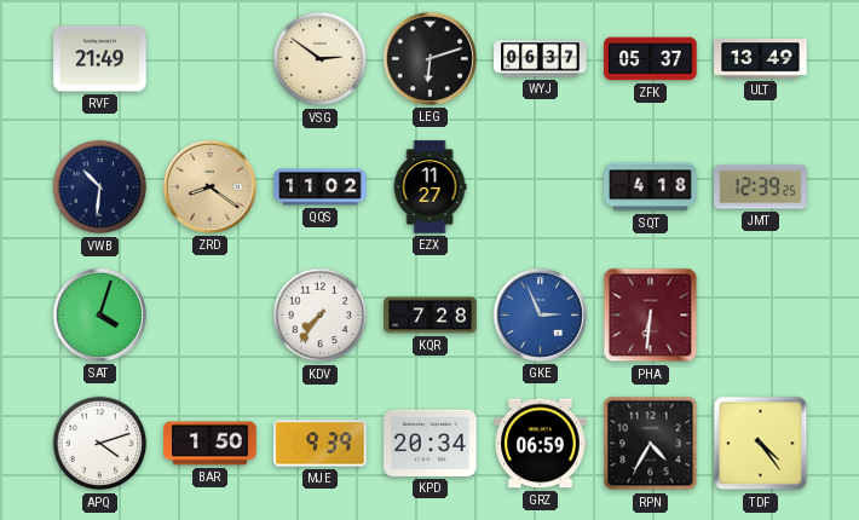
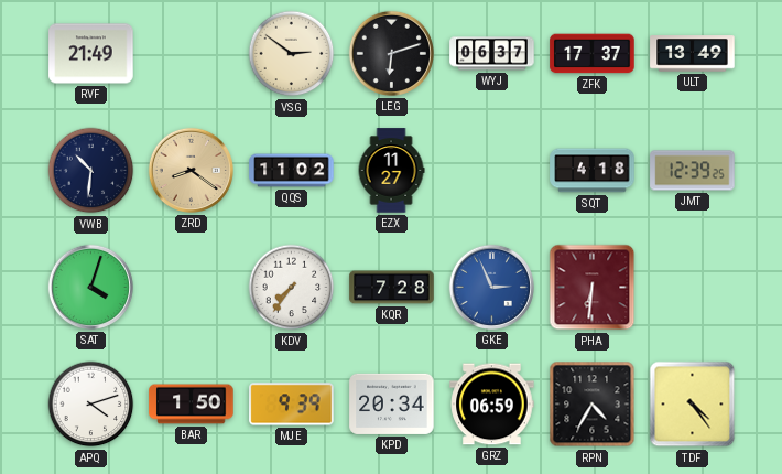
ZFK: 05:37 -> 17:37 (593, 54)
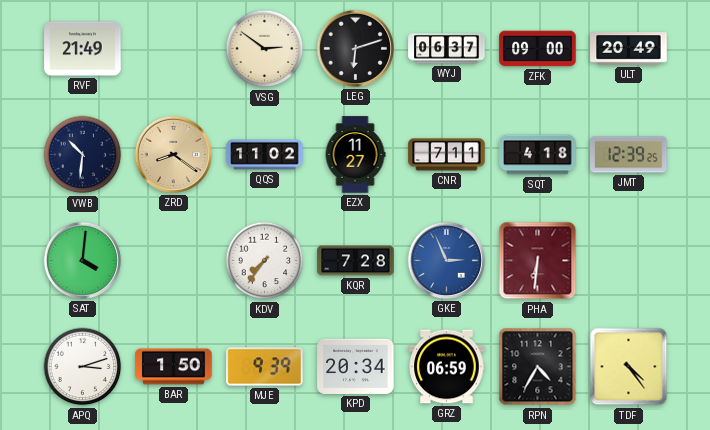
ZFK: 17:37 -> 09:00 (538, 49)
ULT: 13:49 -> 20:49 (629, 49)
CNR: none -> 7:11 (447, 155)
SAT: 4:03 -> 4:01 (82, 260)
APQ: 4:12 -> 3:12 (83, 367)
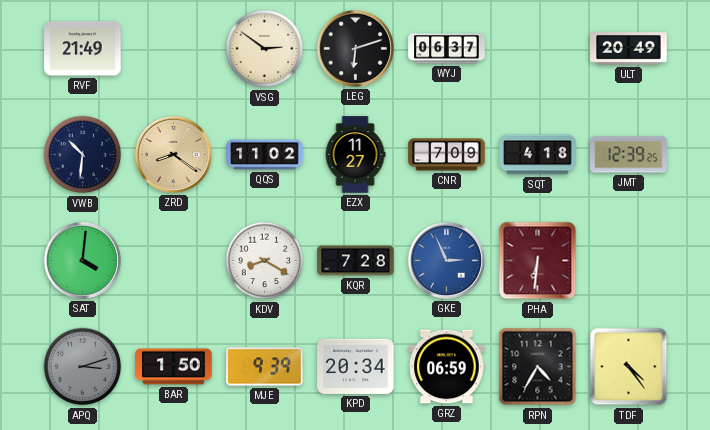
ZFK: 09:00 -> none (538, 49)
CNR: 7:11 -> 7:09 (447, 155)
KDV: 7:36 -> 8:20 (265, 261)
APQ dial: white -> grey (83, 367)
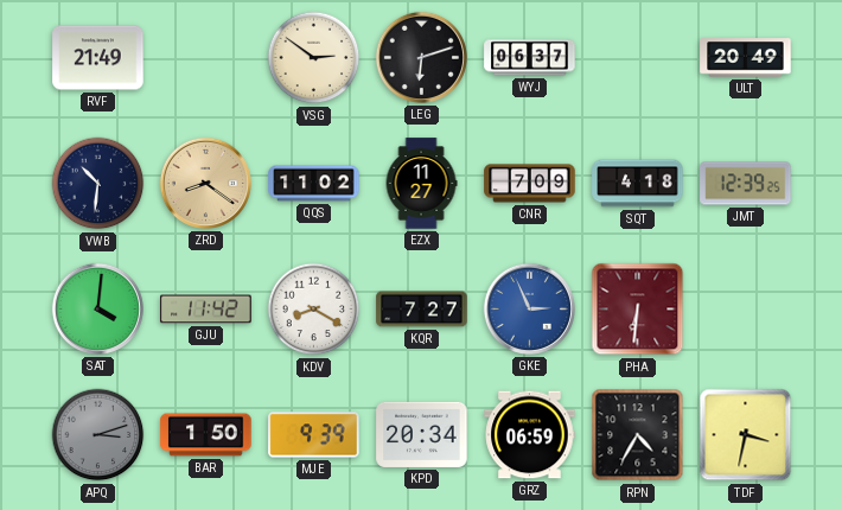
GJU: none -> 11:42 (206, 310)
KQR: 7:28 -> 7:27 (422, 310)
TDF: 4:24 -> 3:32 (746, 435)
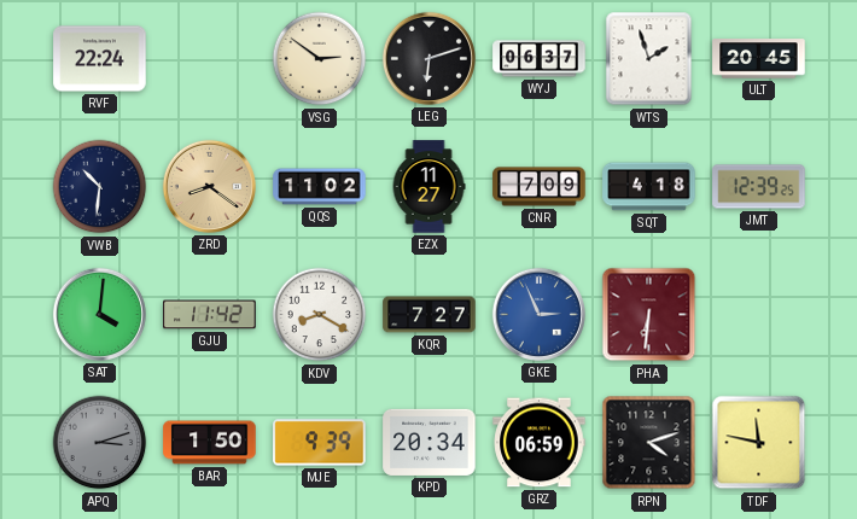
RVF: 21:49 -> 22:24 (100, 59)
WTS: none -> 1:57 (649, 59)
ULT: 20:49 -> 20:45 (759, 59)
RPN: 4:35 -> 4:12 (649, 443)
TDF: 3:32 -> 11:47 (759, 443)
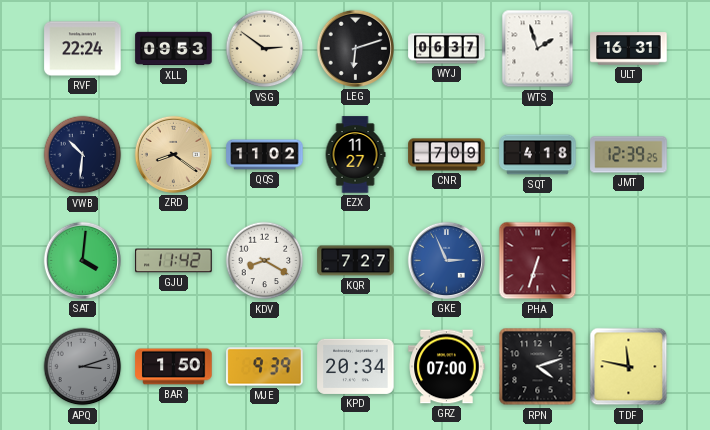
XLL: none -> 09:53 (174, 49)
ULT: 20:45 -> 16:31 (629, 49)
PHA: 6:31 -> 6:33 (538, 261)
GRZ: 06:59 -> 07:00 (447, 367)
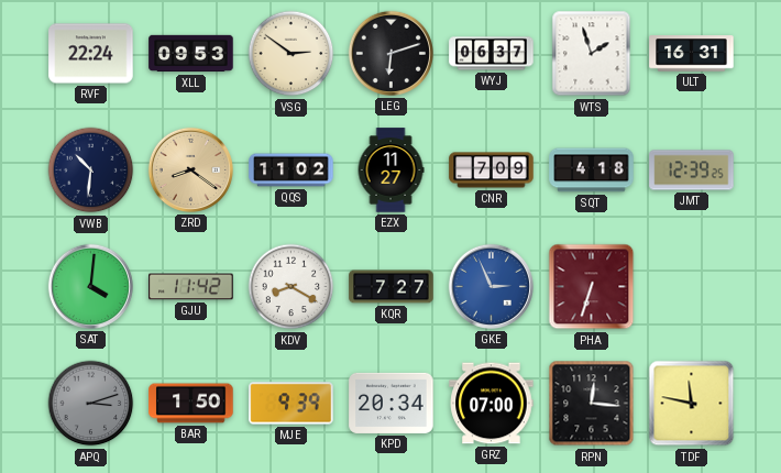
RPN: 4:12 -> 12:16 (592, 404)
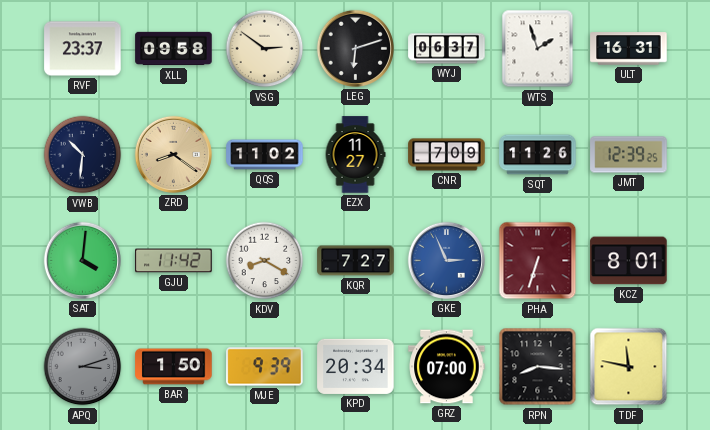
RVF: 22:24 -> 23:37 (83, 49)
XLL: 09:53 -> 09:58 (174, 49)
SQT: 4:18 -> 11:26 (538, 155)
KCZ: none -> 8:01 (629, 261)
RPN: 12:16 -> 8:16 (538, 367)
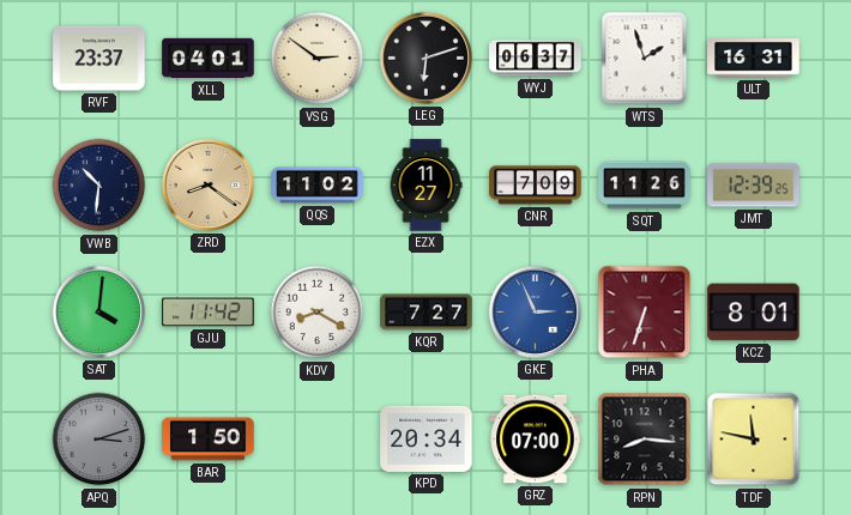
XLL: 09:58 -> 04:01 (209, 59)
MJE: 9:39 -> none (265, 367)
